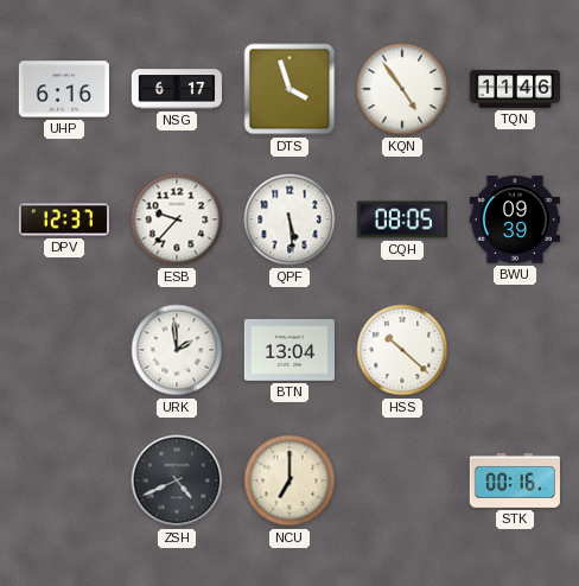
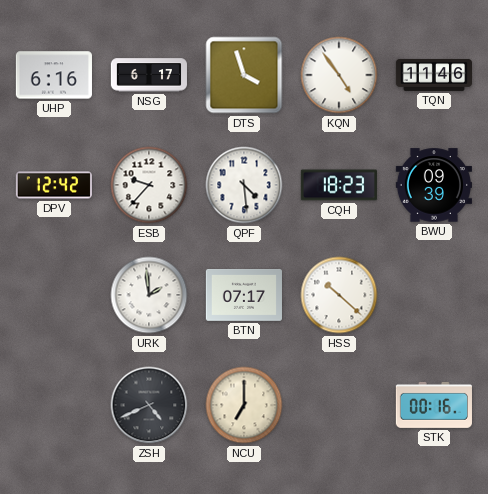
DPV: 12:37 -> 12:42 (54, 185)
QPF: 5:29 -> 4:29 (244, 185)
CQH: 08:05 -> 18:23 (339, 185)
BTN: 13:04 -> 07:17 (243, 296)
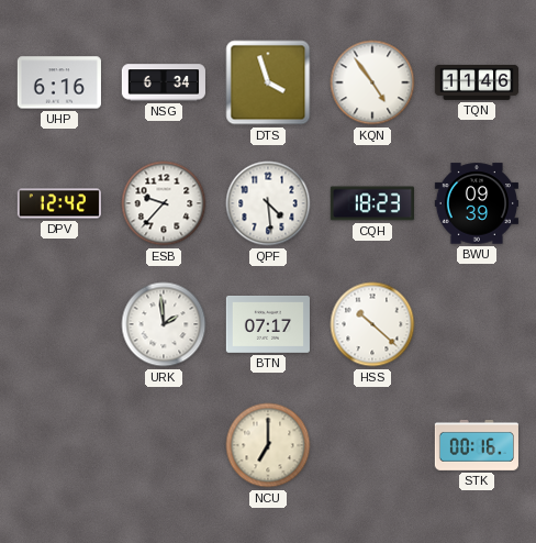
NSG: 6:17 -> 6:34 (164, 82)
ZSH: 4:41 -> none (149, 405)
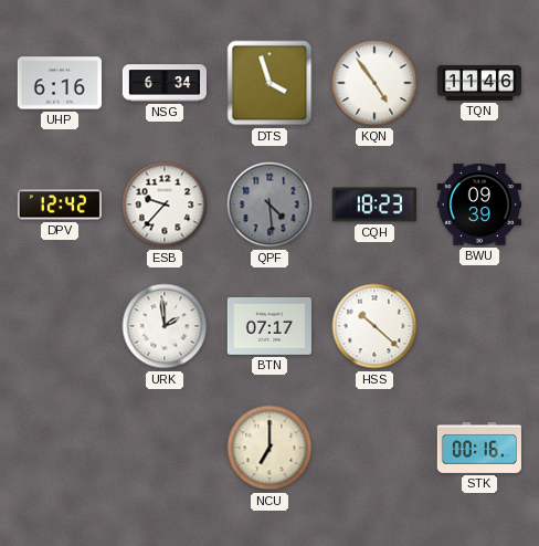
QPF dial: white -> grey (269, 204)
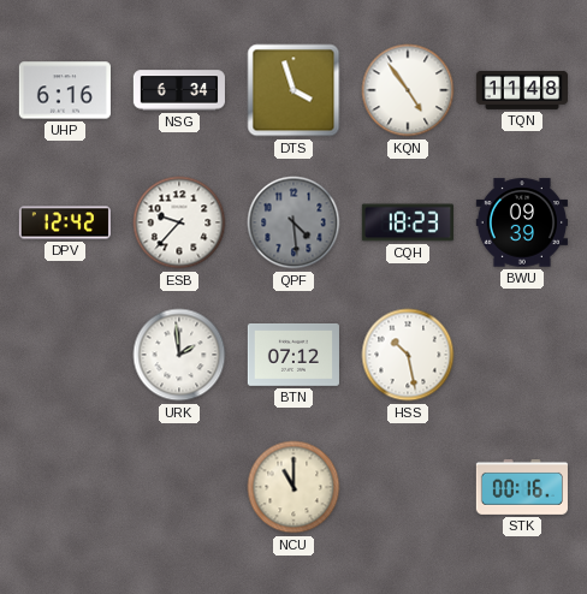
TQN: 11:46 -> 11:48 (521, 90)
BTN: 07:17 -> 07:12 (292, 356)
HSS: 10:22 -> 10:28 (408, 355)
NCU: 7:00 -> 11:00 (293, 487)
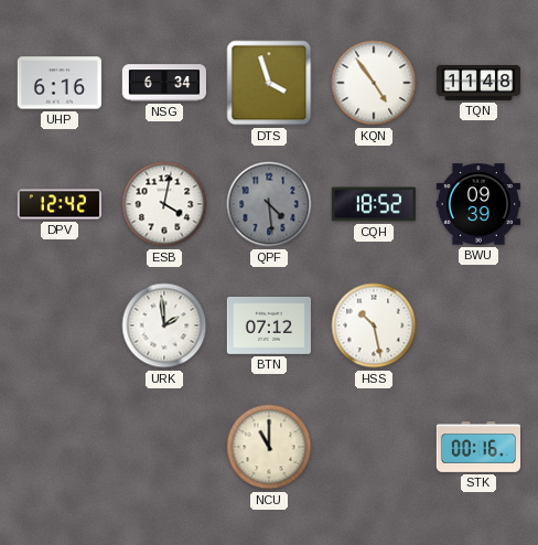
ESB: 9:37 -> 4:02 (164, 204)
CQH: 18:23 -> 18:52 (374, 204)
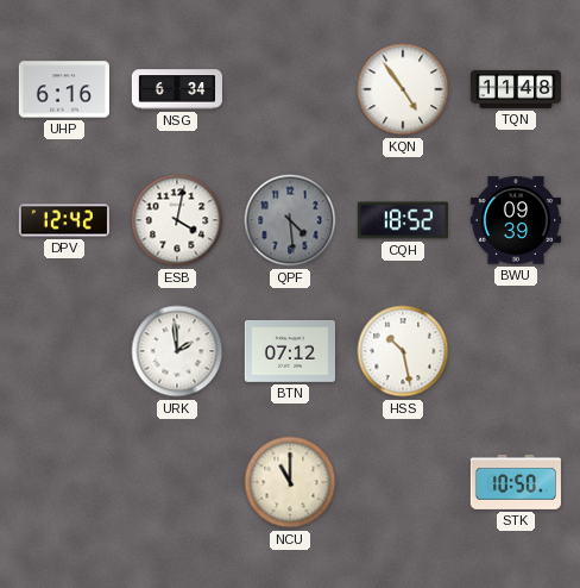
DTS: 3:57 -> none (269, 83)
STK: 00:16 -> 10:50 (516, 482)
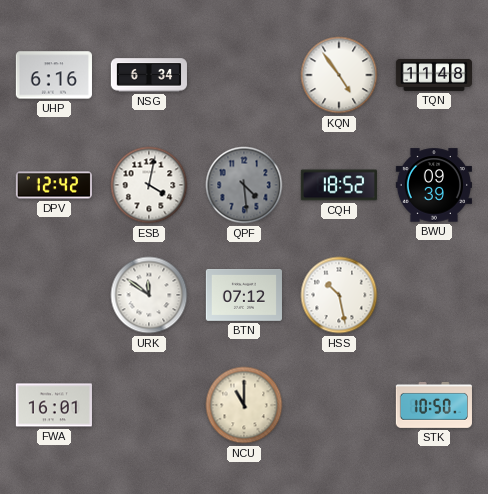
URK: 1:59 -> 11:51 (149, 295)
FWA: none -> 16:01 (54, 405)
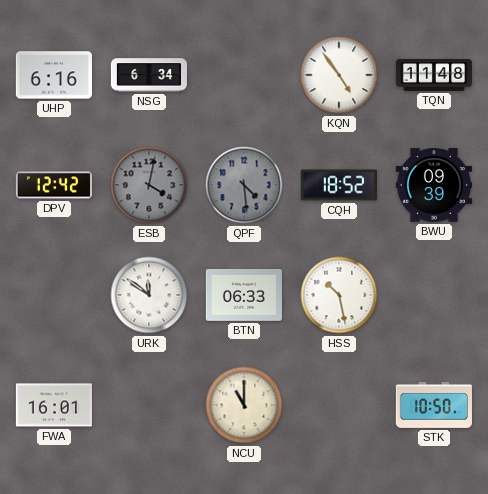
ESB dial: white -> grey (149, 185)
BTN: 07:12 -> 06:33 (243, 296)
